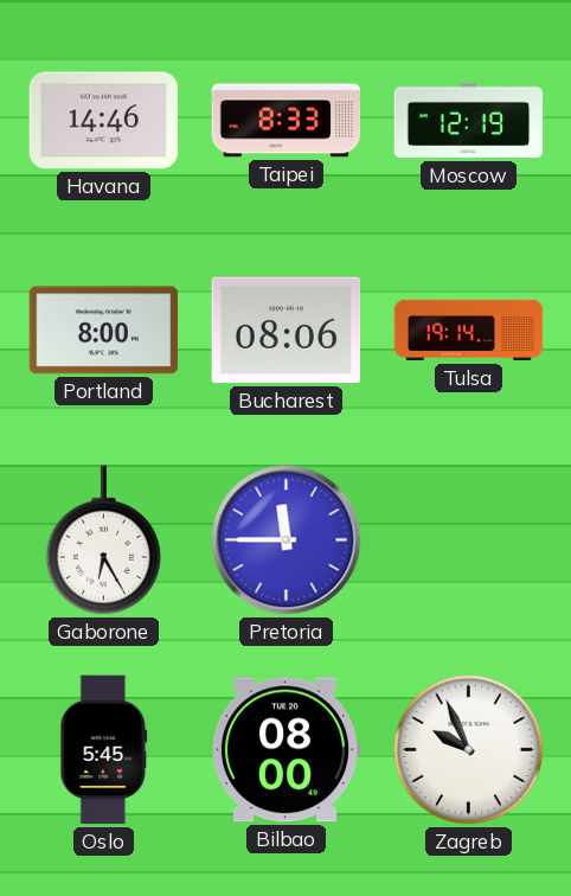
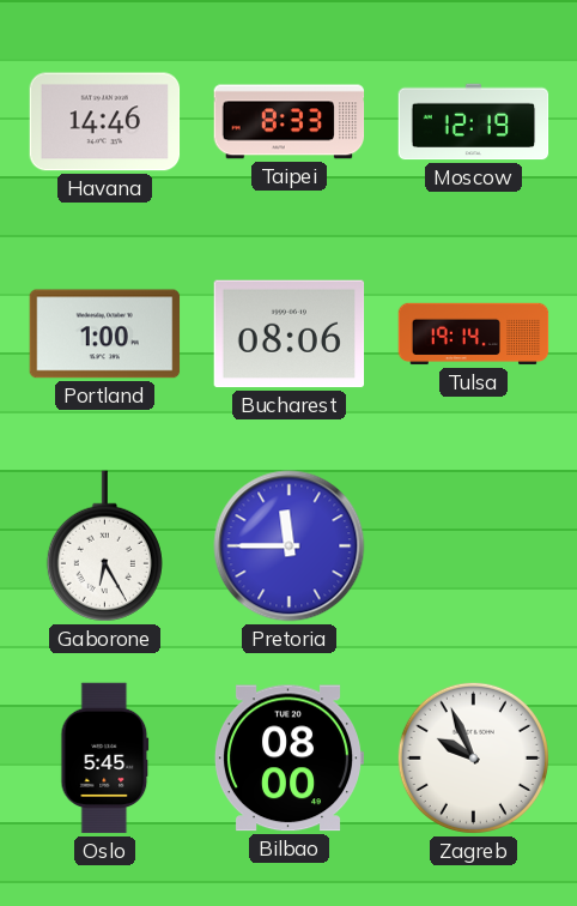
Portland: 8:00 -> 1:00 (105, 334)
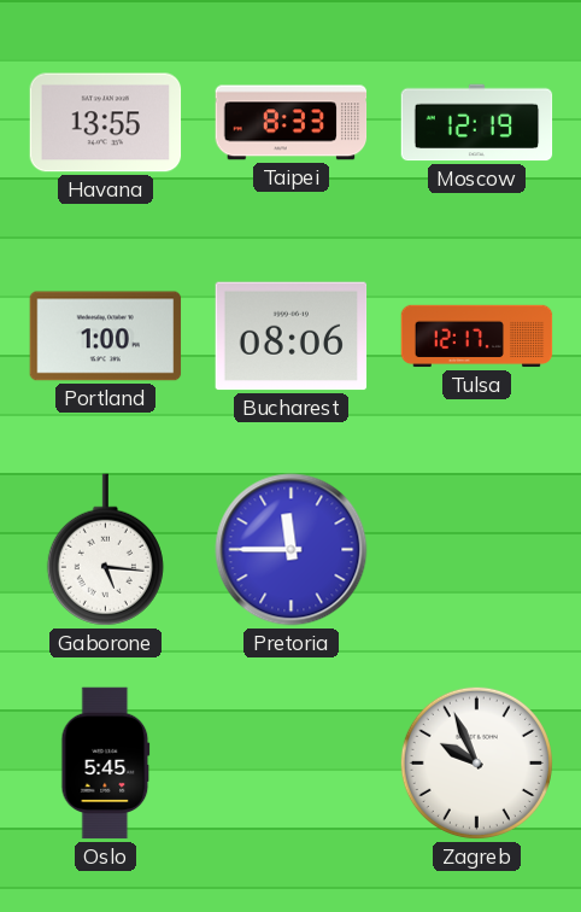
Havana: 14:46 -> 13:55 (106, 123)
Tulsa: 19:14 -> 12:17 (477, 337)
Gaborone: 6:25 -> 5:16 (105, 550)
Bilbao: 08:00 -> none (287, 759)
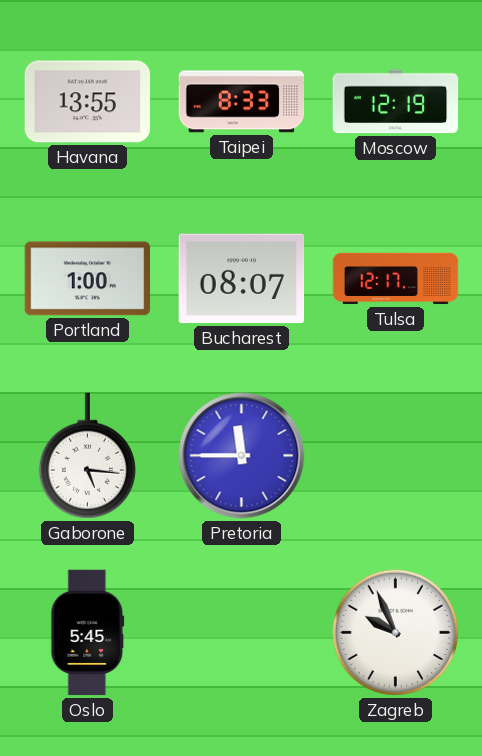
Bucharest: 08:06 -> 08:07 (242, 279)
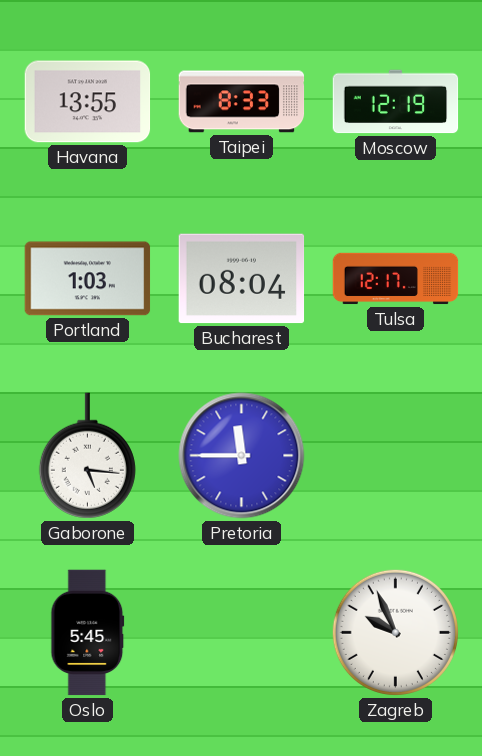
Portland: 1:00 -> 1:03 (88, 279)
Bucharest: 08:07 -> 08:04 (242, 279)
